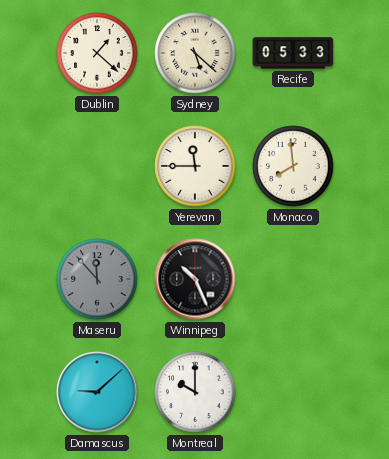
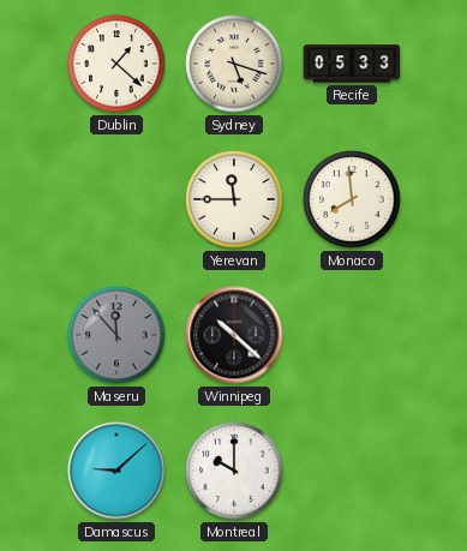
Sydney: 5:22 -> 5:18 (234, 64)
Winnipeg: 10:26 -> 10:22 (234, 335)
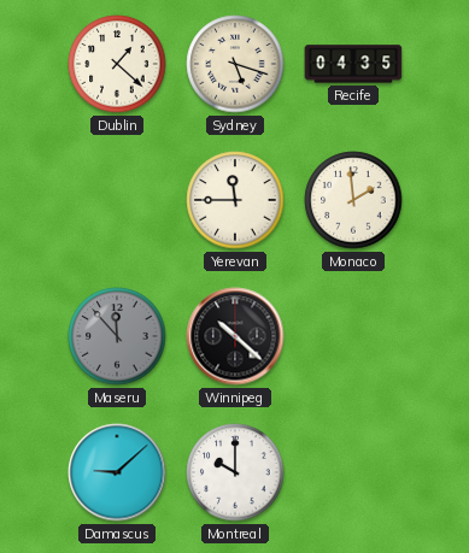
Recife: 05:33 -> 04:35 (353, 64)
Monaco: 7:59 -> 1:59 (353, 200)
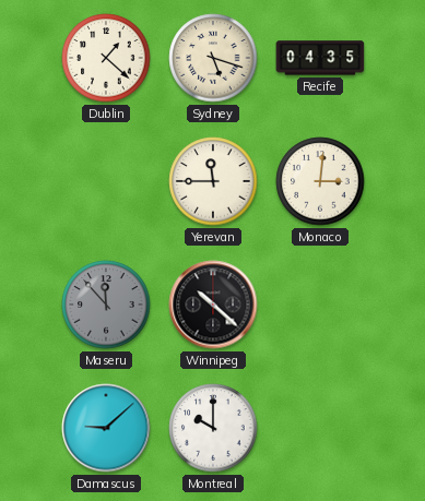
Monaco: 1:59 -> 3:01 (320, 181)
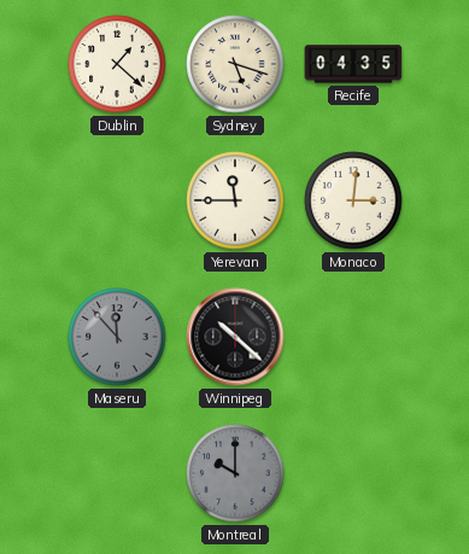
Damascus: 9:08 -> none (106, 428)
Montreal dial: white -> grey (235, 473)
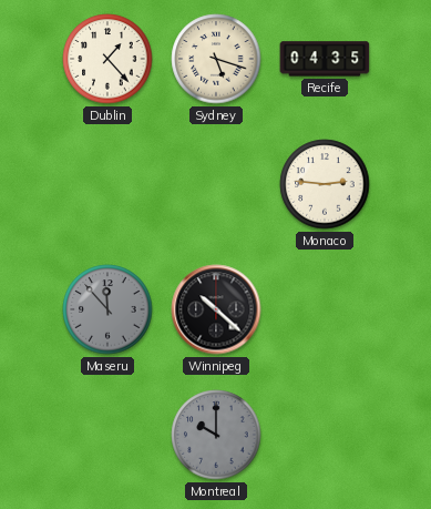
Dublin: 1:22 -> 1:23 (107, 59)
Yerevan: 11:45 -> none (235, 200)
Monaco: 3:01 -> 2:46 (325, 184)
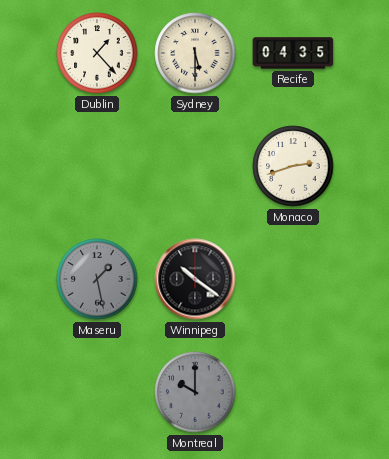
Sydney: 5:18 -> 5:30 (195, 53)
Monaco: 2:46 -> 2:42 (293, 166)
Maseru: 11:53 -> 1:28 (97, 279)
Winnipeg: 10:22 -> 10:21 (195, 279)
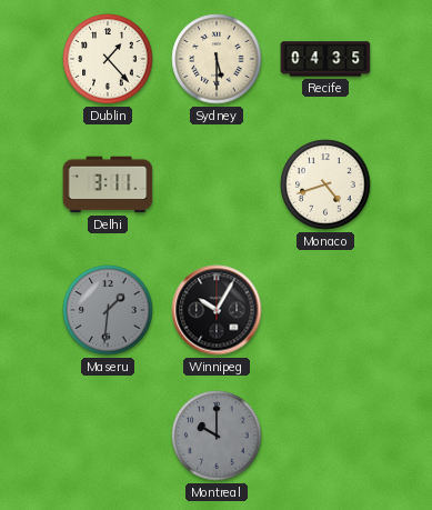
Delhi: none -> 3:11 (108, 184)
Monaco: 2:42 -> 4:42 (325, 184)
Maseru: 1:28 -> 1:31 (108, 310)
Winnipeg: 10:21 -> 10:05 (217, 310)
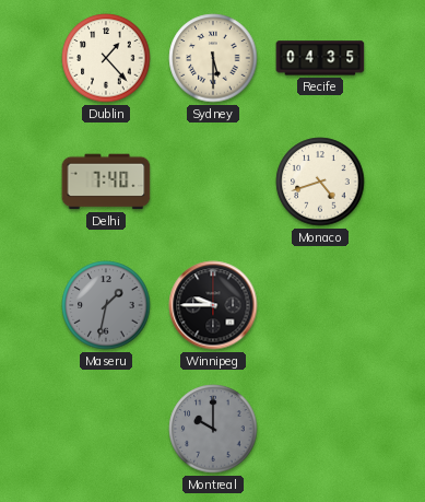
Delhi: 3:11 -> 7:40 (106, 182)
Maseru: 1:31 -> 1:32 (106, 305)
Winnipeg: 10:05 -> 9:45 (213, 305)
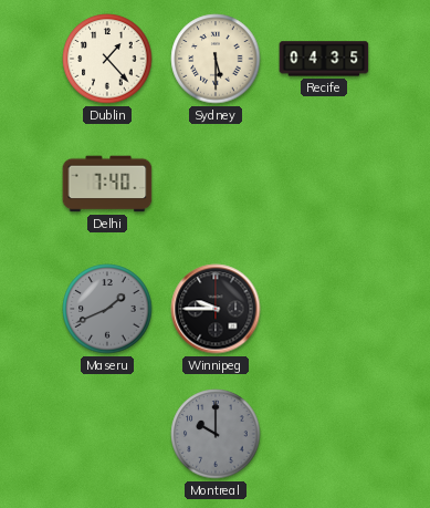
Monaco: 4:42 -> none (320, 182)
Maseru: 1:32 -> 1:41 (107, 309)
